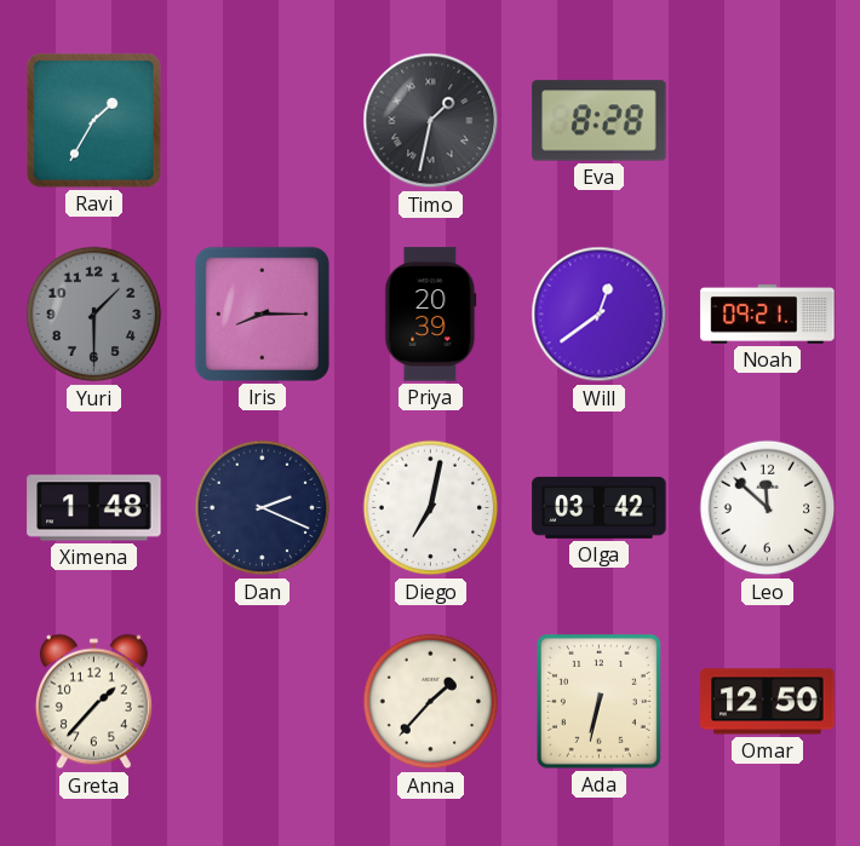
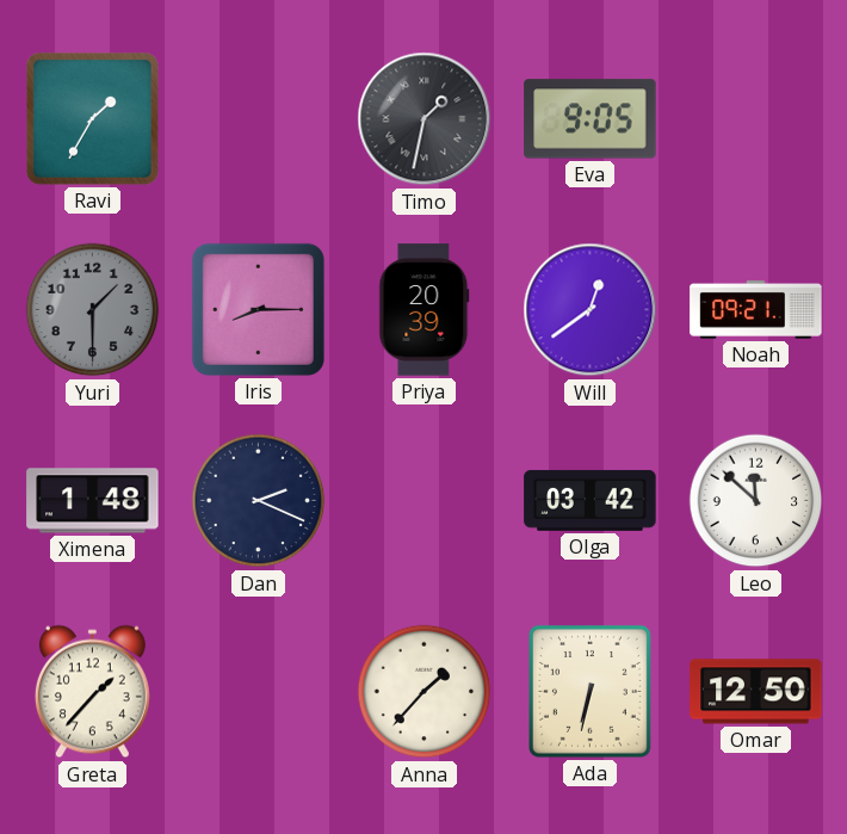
Eva: 8:28 -> 9:05 (591, 119)
Diego: 7:02 -> none (431, 508)
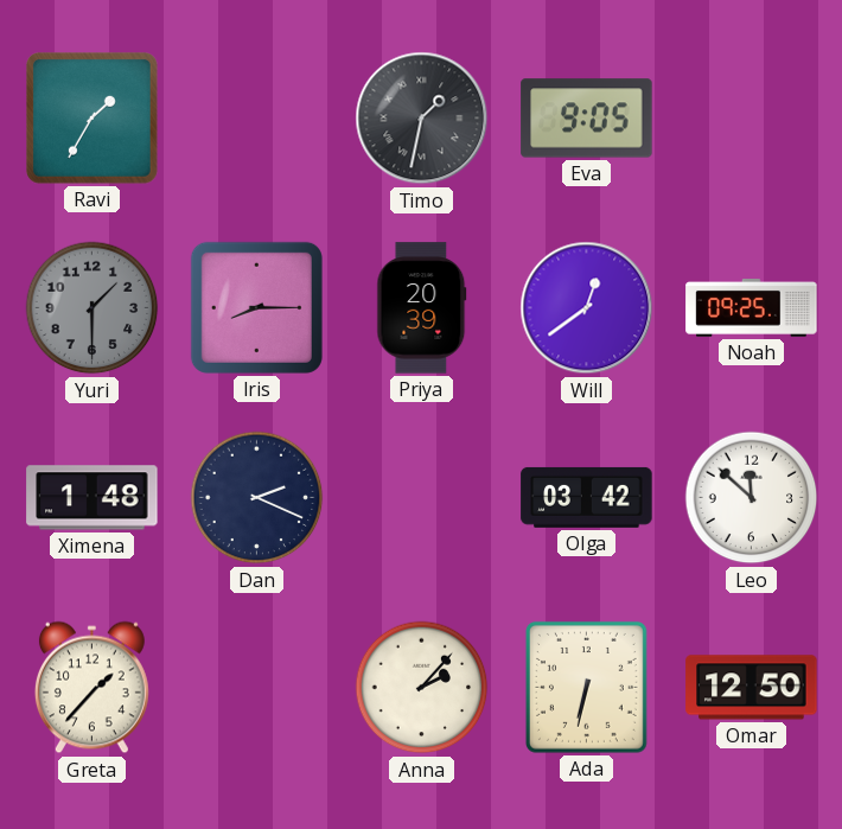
Noah: 09:21 -> 09:25 (752, 308)
Anna: 1:37 -> 2:07 (422, 688)
